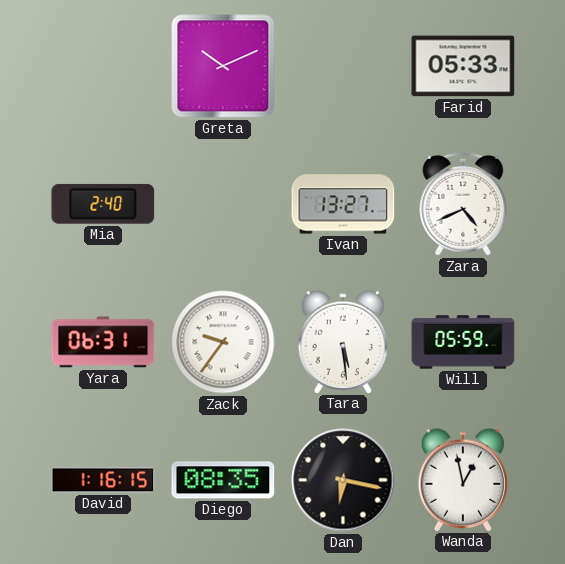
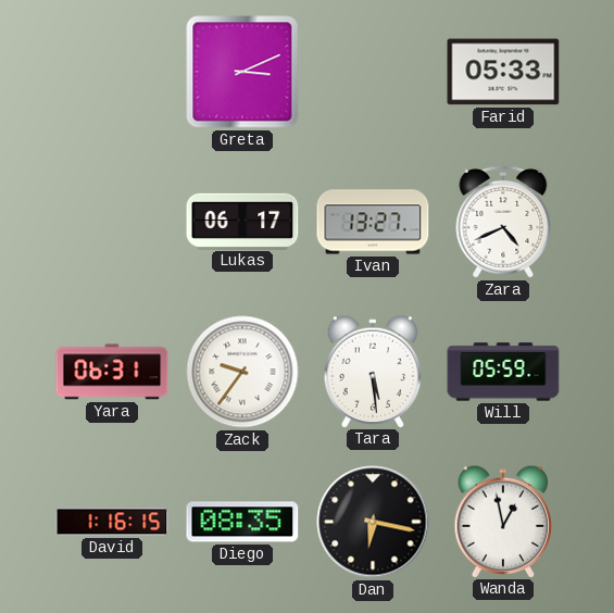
Greta: 10:11 -> 3:11 (242, 72)
Mia: 2:40 -> none (103, 204)
Lukas: none -> 06:17 (242, 221)
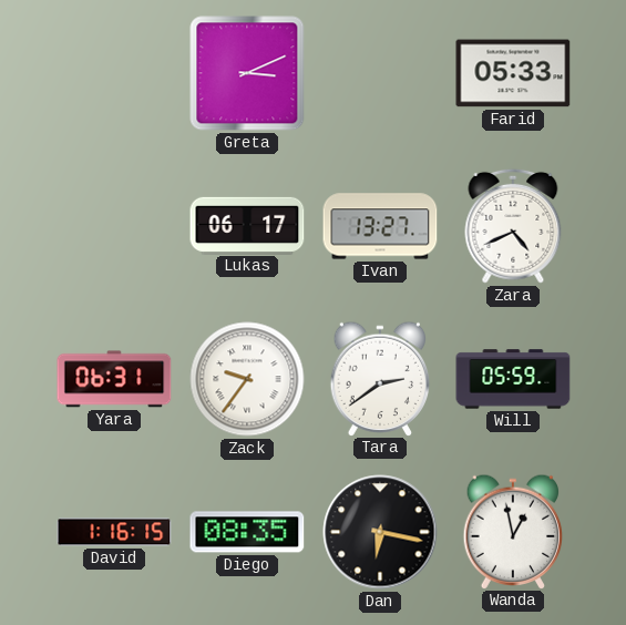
Tara: 5:29 -> 2:39 (380, 378)
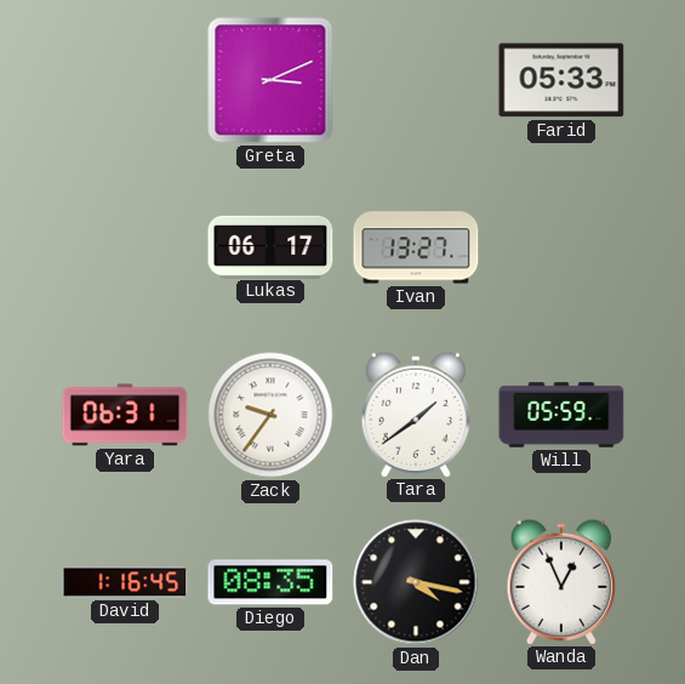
Zara: 4:41 -> none (513, 226)
Tara: 2:39 -> 1:39 (416, 414)
David: 1:16:15 -> 1:16:45 (125, 582)
Dan: 6:17 -> 4:17 (416, 582)
Wanda: 12:58 -> 12:56 (561, 581)
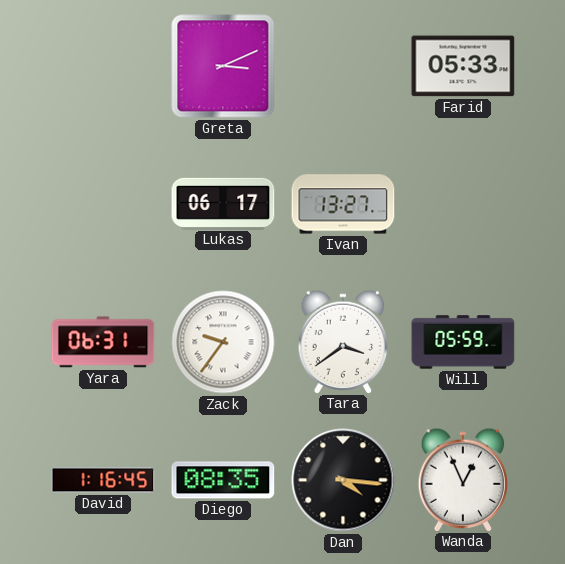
Tara: 1:39 -> 3:39 (343, 341)
Dan: 4:17 -> 4:16 (343, 480)
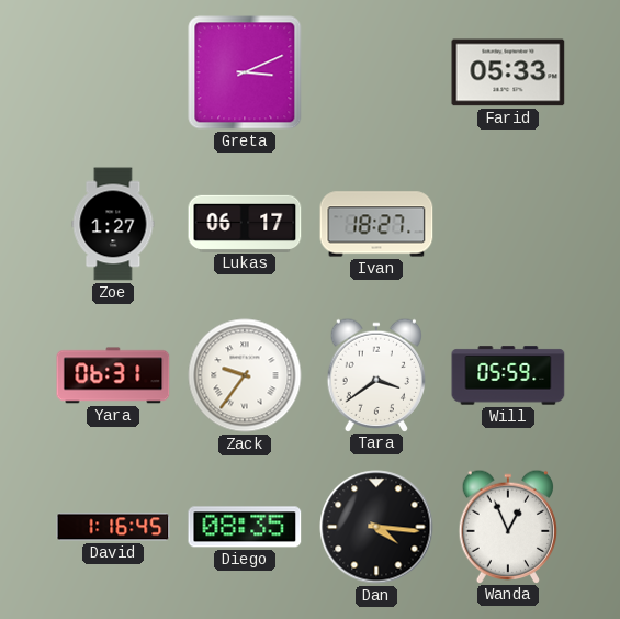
Zoe: none -> 1:27 (113, 224)
Ivan: 13:27 -> 18:27 (376, 224)
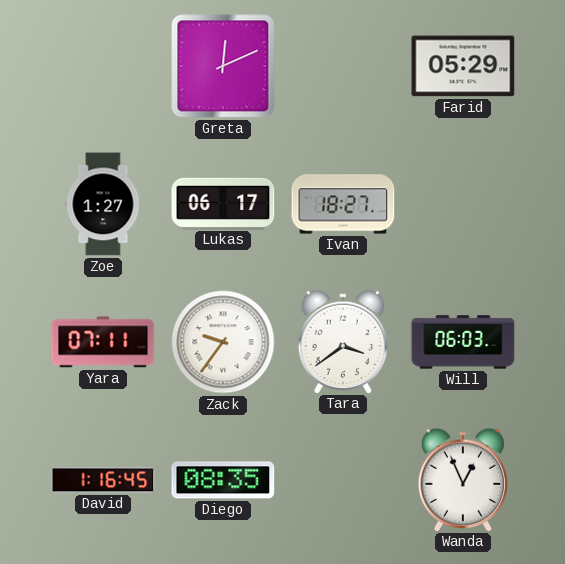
Greta: 3:11 -> 12:11 (223, 66)
Farid: 05:33 -> 05:29 (463, 66)
Yara: 06:31 -> 07:11 (103, 342)
Will: 05:59 -> 06:03 (463, 342)
Dan: 4:16 -> none (376, 527)
